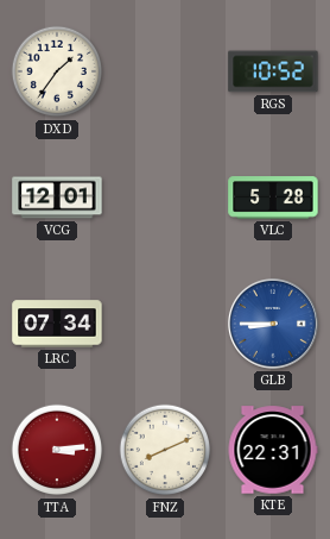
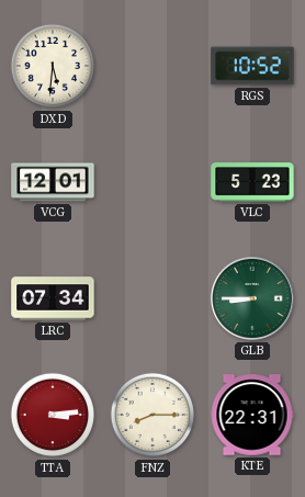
DXD: 1:36 -> 5:31 (53, 66)
VLC: 5:28 -> 5:23 (252, 182)
GLB dial: blue -> green (252, 298)
FNZ: 8:11 -> 8:15 (152, 415)
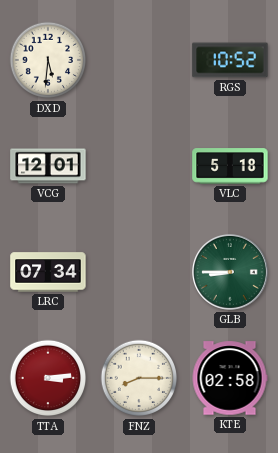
VLC: 5:23 -> 5:18 (230, 166)
KTE: 22:31 -> 02:58 (230, 378)
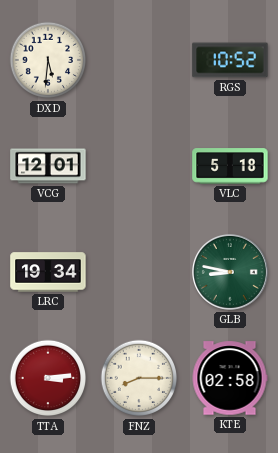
LRC: 07:34 -> 19:34 (48, 272)
GLB: 8:45 -> 8:47 (230, 272)
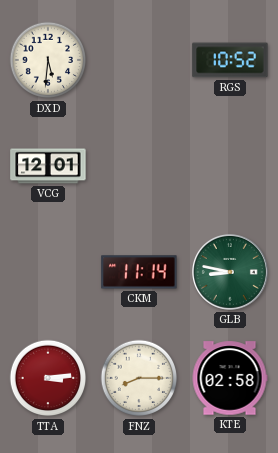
VLC: 5:18 -> none (230, 166)
LRC: 19:34 -> none (48, 272)
CKM: none -> 11:14 (139, 272)
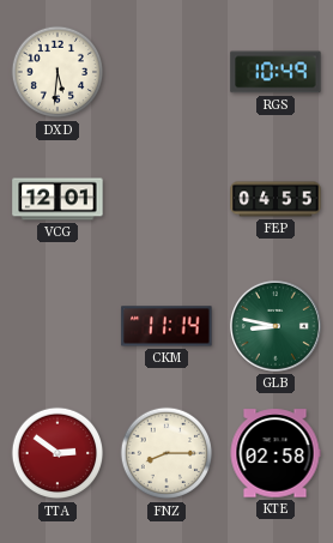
RGS: 10:52 -> 10:49 (276, 72)
FEP: none -> 04:55 (276, 199)
TTA: 3:14 -> 2:51 (57, 453)
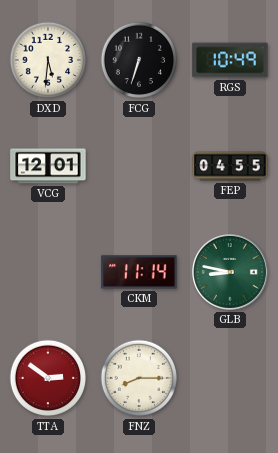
FCG: none -> 6:33 (139, 60)
KTE: 02:58 -> none (276, 453)
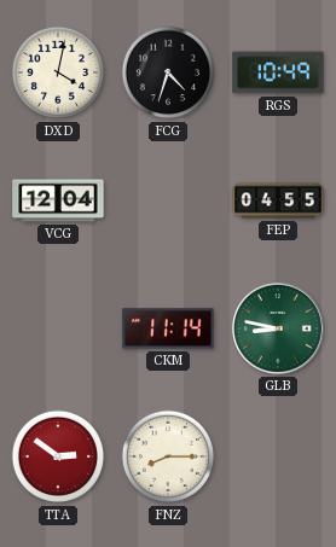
DXD: 5:31 -> 4:02 (58, 72)
FCG: 6:33 -> 4:33 (168, 72)
VCG: 12:01 -> 12:04 (58, 200)
